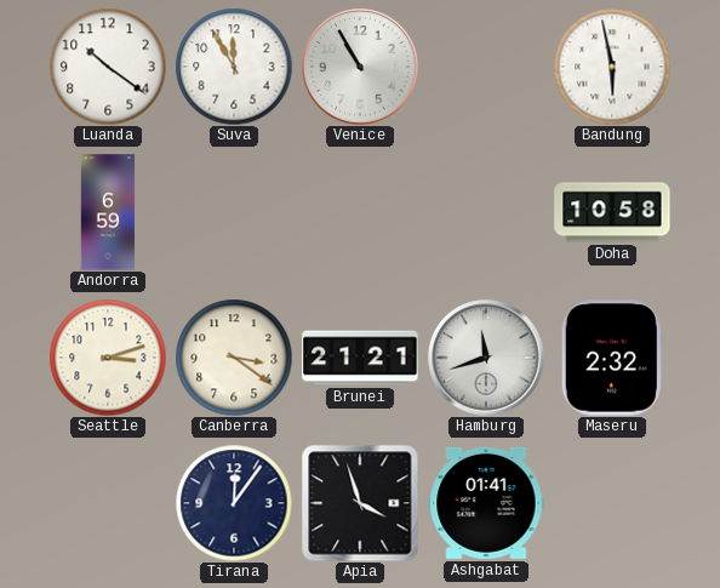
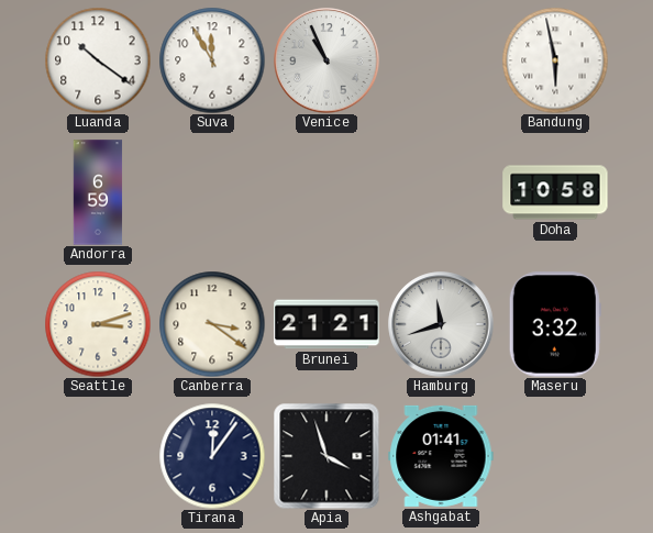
Venice: 10:55 -> 10:56 (326, 60)
Maseru: 2:32 -> 3:32 (555, 324)
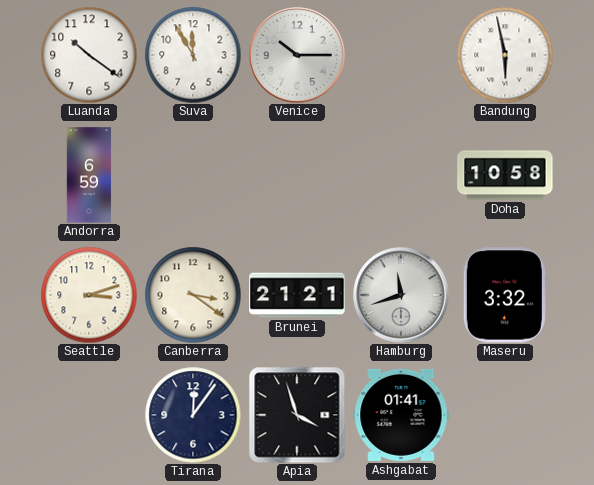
Venice: 10:56 -> 10:15 (297, 55)
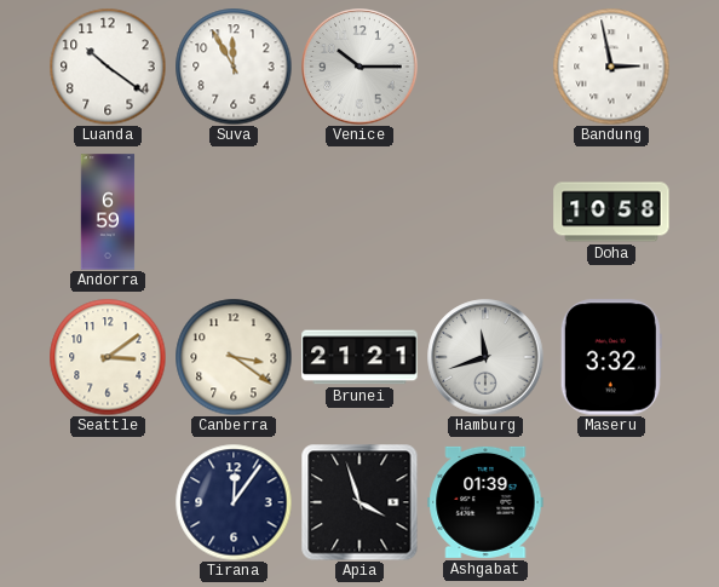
Bandung: 5:58 -> 2:58 (611, 67)
Seattle: 3:12 -> 3:09 (108, 357)
Ashgabat: 01:41 -> 01:39 (485, 502)
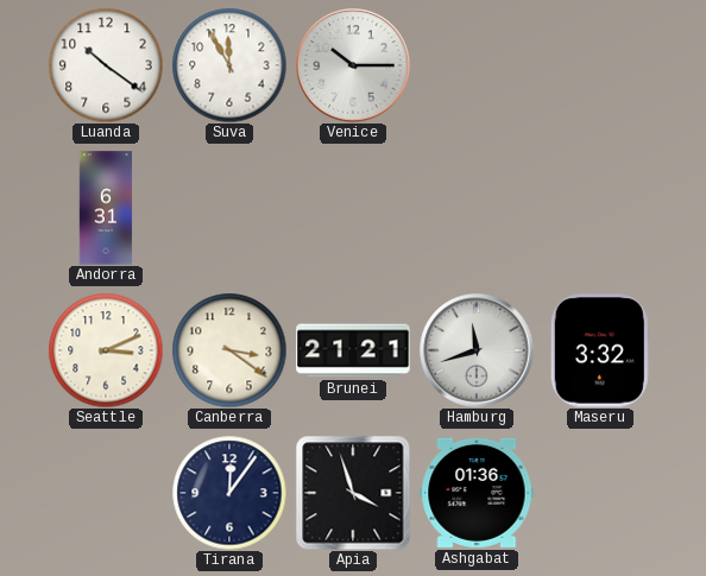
Bandung: 2:58 -> none (611, 67)
Andorra: 6:59 -> 6:31 (106, 208)
Doha: 10:58 -> none (611, 212)
Seattle: 3:09 -> 3:11 (106, 350)
Ashgabat: 01:39 -> 01:36 (477, 493)
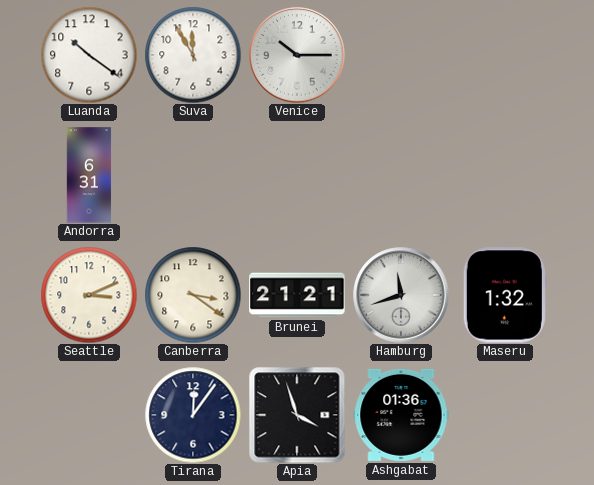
Maseru: 3:32 -> 1:32 (505, 295)
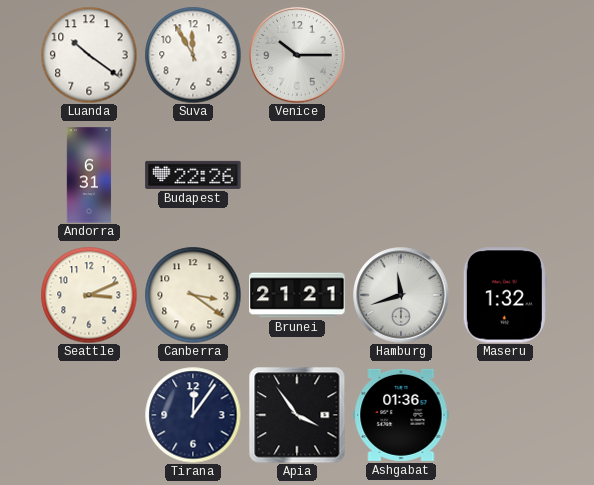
Budapest: none -> 22:26 (193, 175)
Apia: 3:57 -> 3:54 (297, 415)
